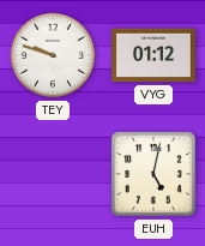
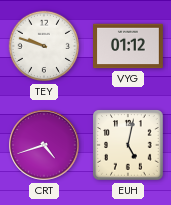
CRT: none -> 4:42 (44, 145)
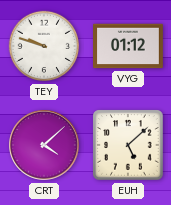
CRT: 4:42 -> 4:08 (44, 145)
EUH: 5:02 -> 5:08 (128, 145)
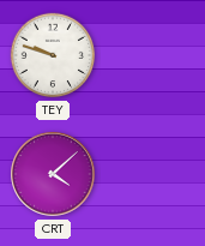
VYG: 01:12 -> none (129, 46)
EUH: 5:08 -> none (128, 145)
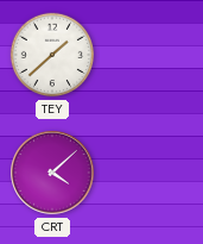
TEY: 9:48 -> 1:38 (52, 55)
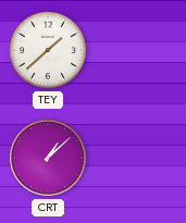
CRT: 4:08 -> 1:08 (48, 158)
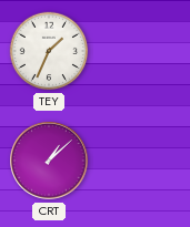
TEY: 1:38 -> 1:34 (49, 51)
